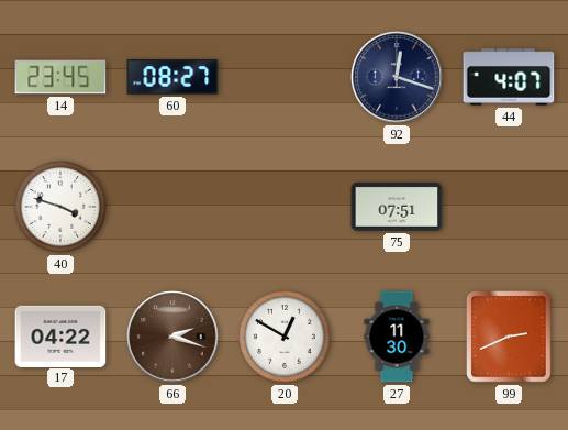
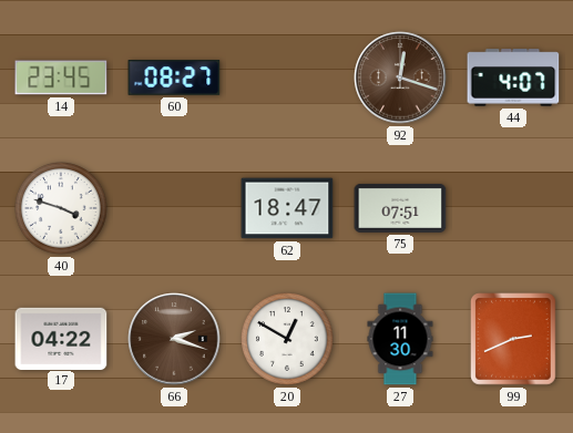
92 dial: navy -> brown (400, 78)
62: none -> 18:47 (287, 208)
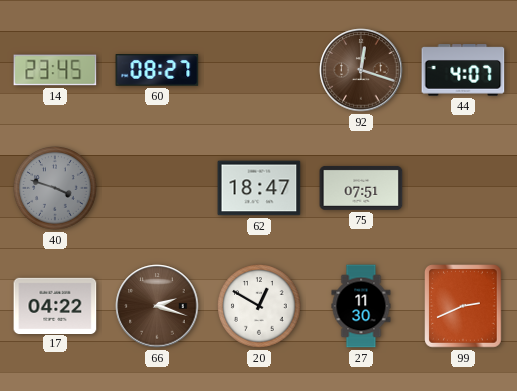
40 dial: white -> grey (55, 188)
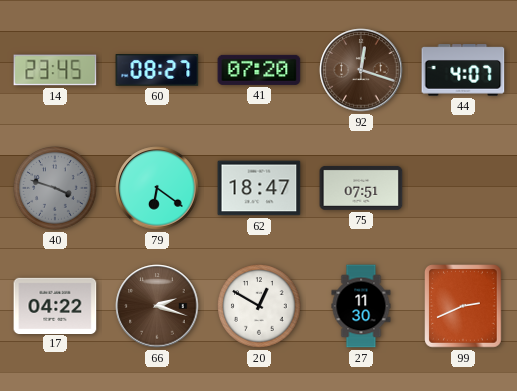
41: none -> 07:20 (259, 70)
79: none -> 6:21 (157, 188)
